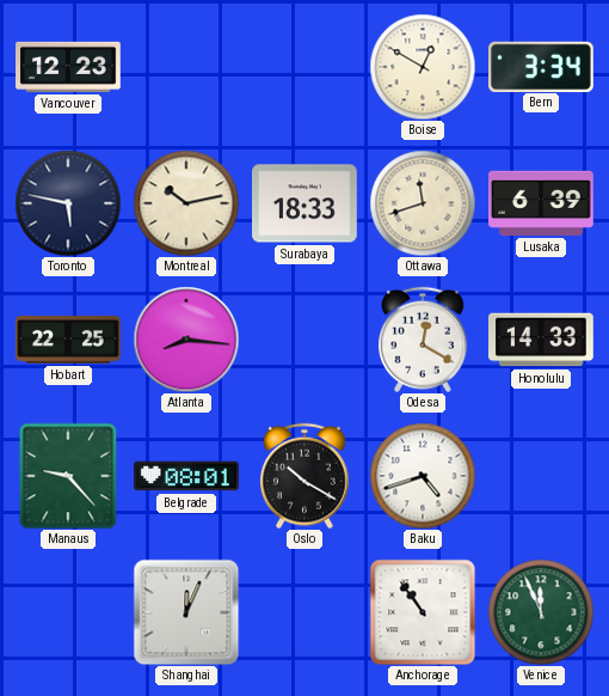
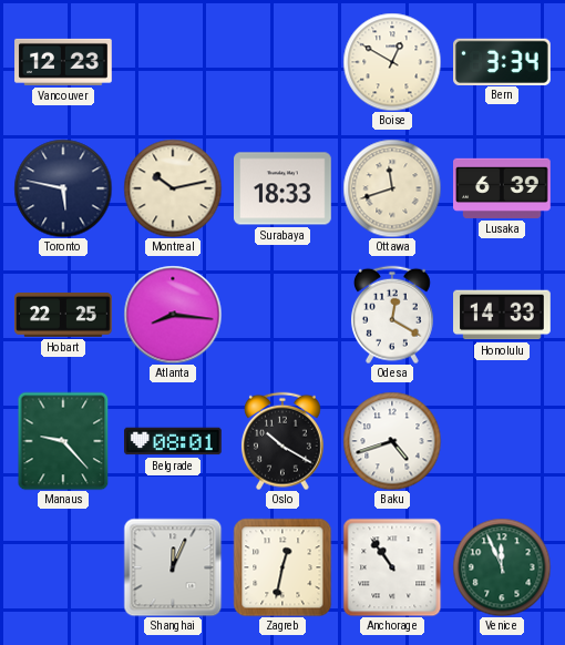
Zagreb: none -> 12:32 (282, 567)
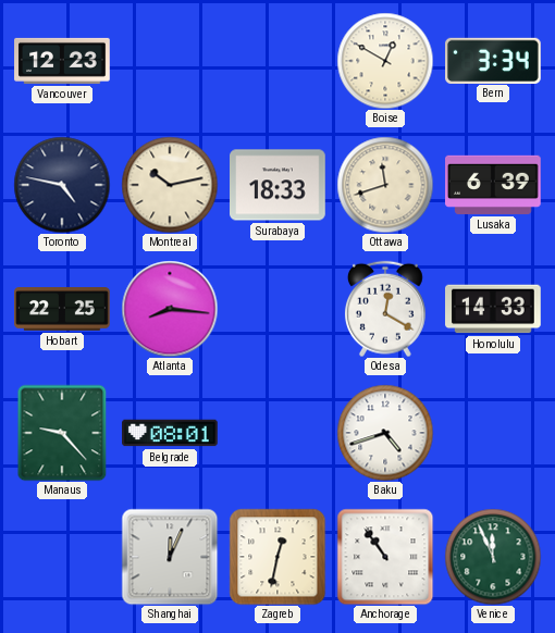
Toronto: 5:47 -> 4:47 (62, 185)
Oslo: 10:20 -> none (282, 441)
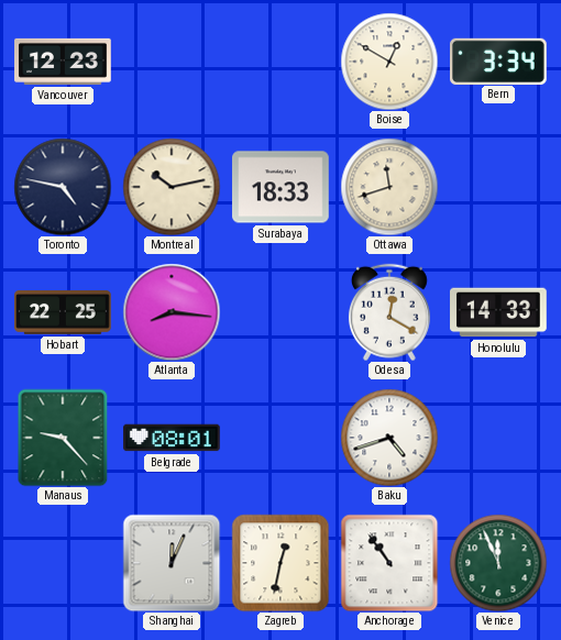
Lusaka: 6:39 -> none (494, 185)
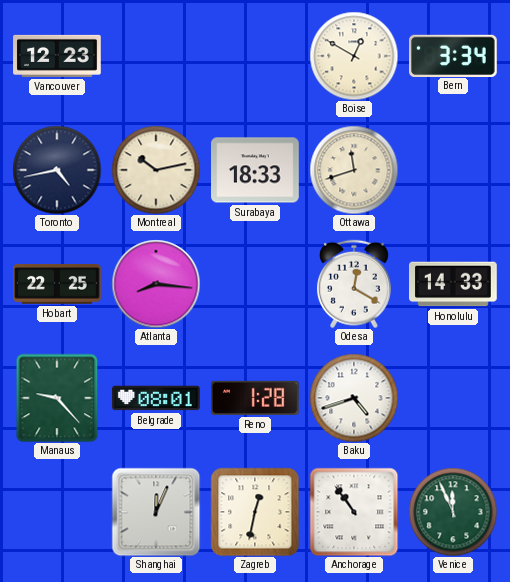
Toronto: 4:47 -> 4:43 (57, 170)
Reno: none -> 1:28 (256, 398)
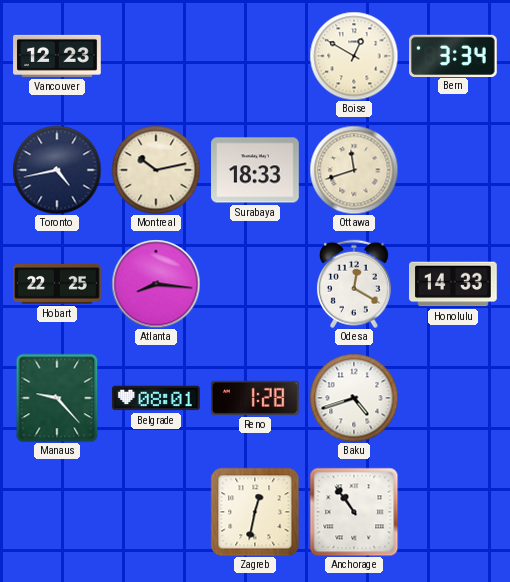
Shanghai: 12:04 -> none (156, 512)
Venice: 11:56 -> none (453, 512)
